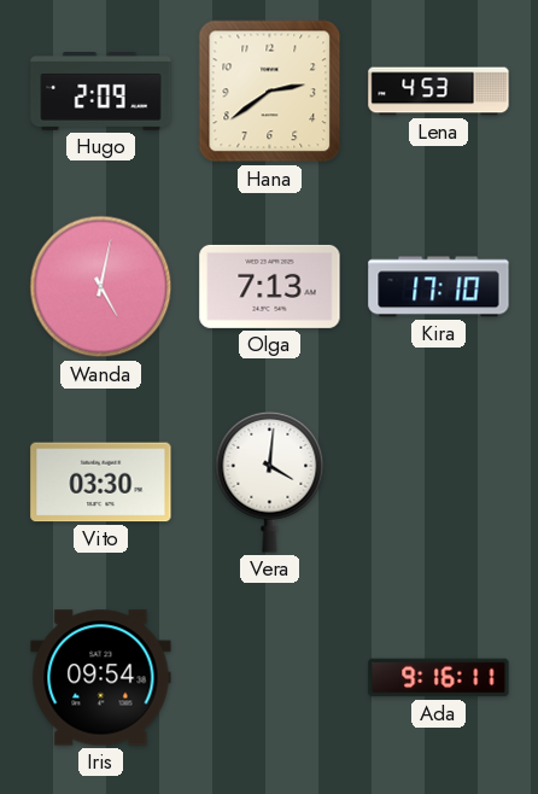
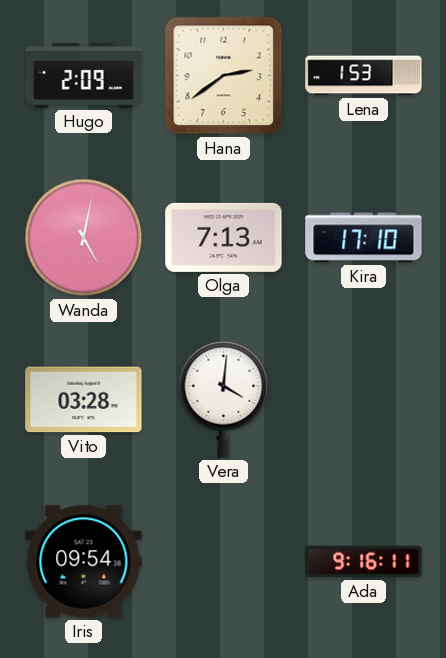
Lena: 4:53 -> 1:53 (364, 76)
Vito: 03:30 -> 03:28 (84, 400)
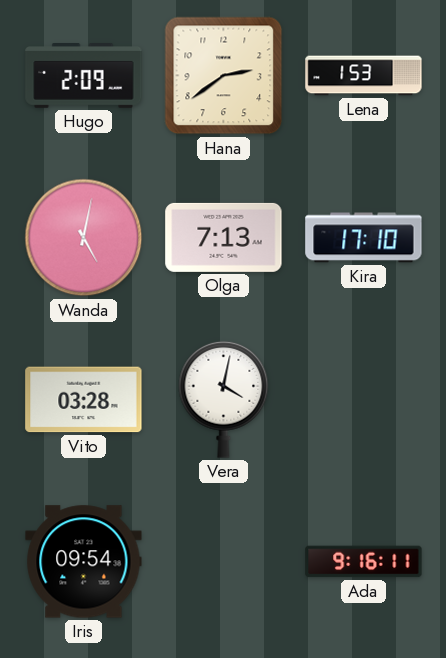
Vera: 4:01 -> 4:02 (224, 399)
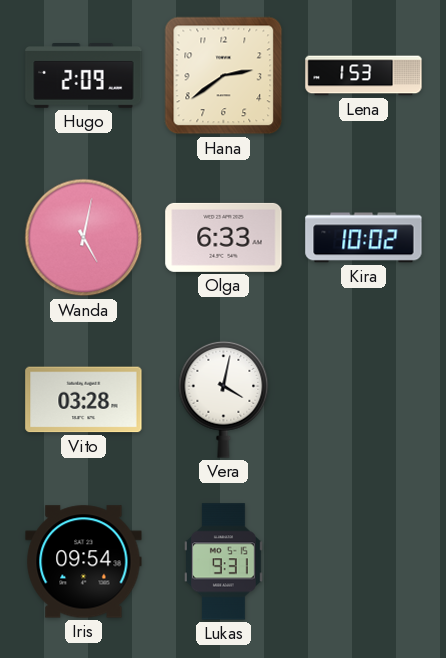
Olga: 7:13 -> 6:33 (224, 237)
Kira: 17:10 -> 10:02 (364, 238)
Lukas: none -> 9:31 (224, 562)
Ada: 9:16 -> none (364, 562)
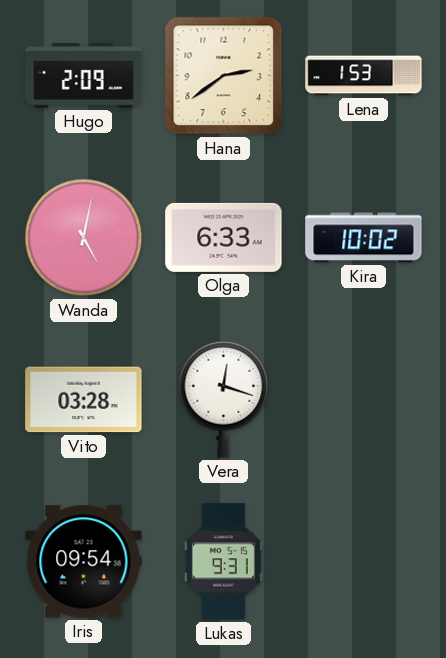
Vera: 4:02 -> 12:18 (224, 399)
